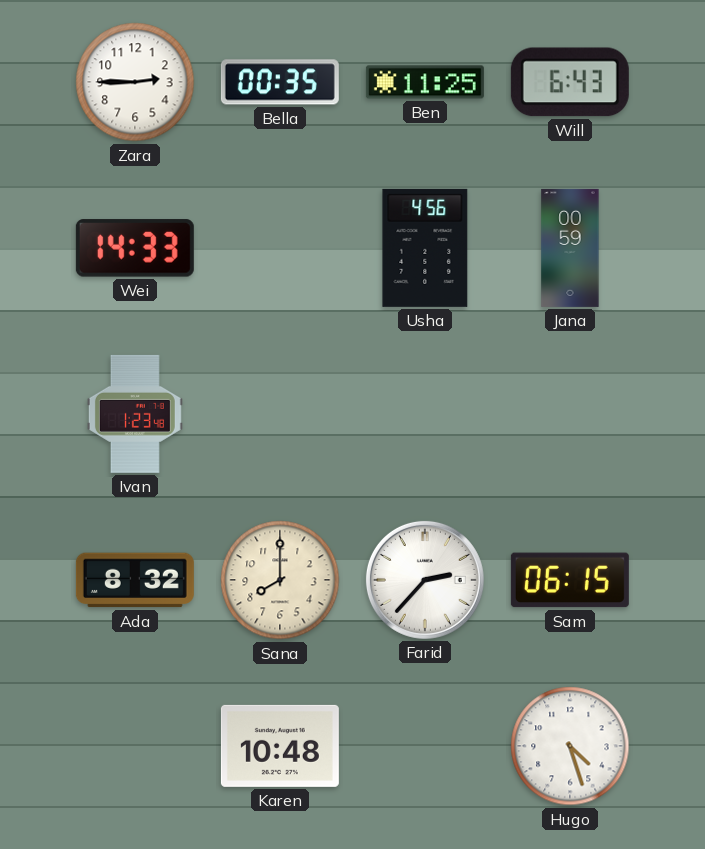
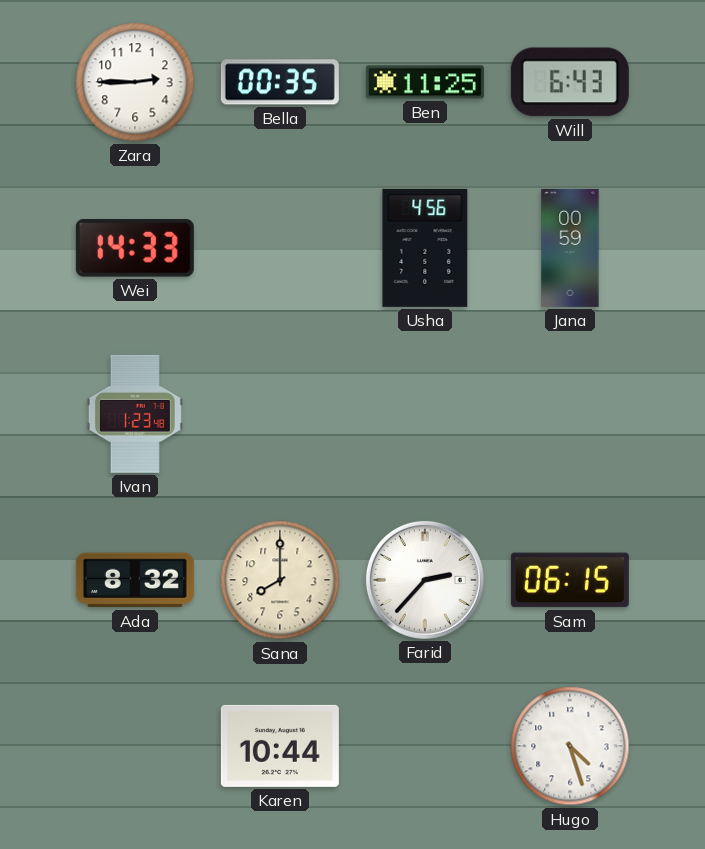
Karen: 10:48 -> 10:44 (280, 746)
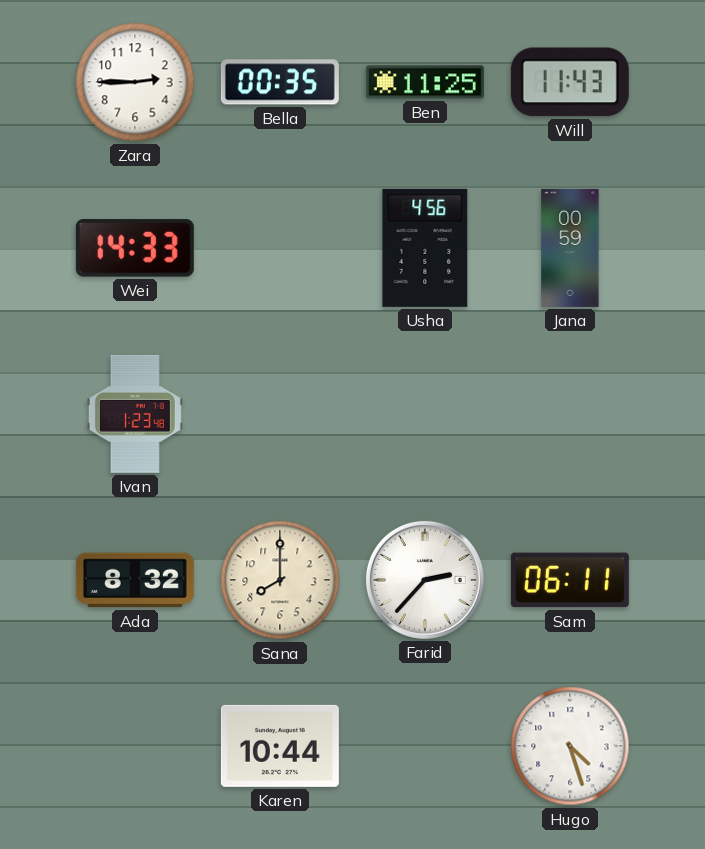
Will: 6:43 -> 11:43 (570, 82)
Sam: 06:15 -> 06:11 (570, 580)
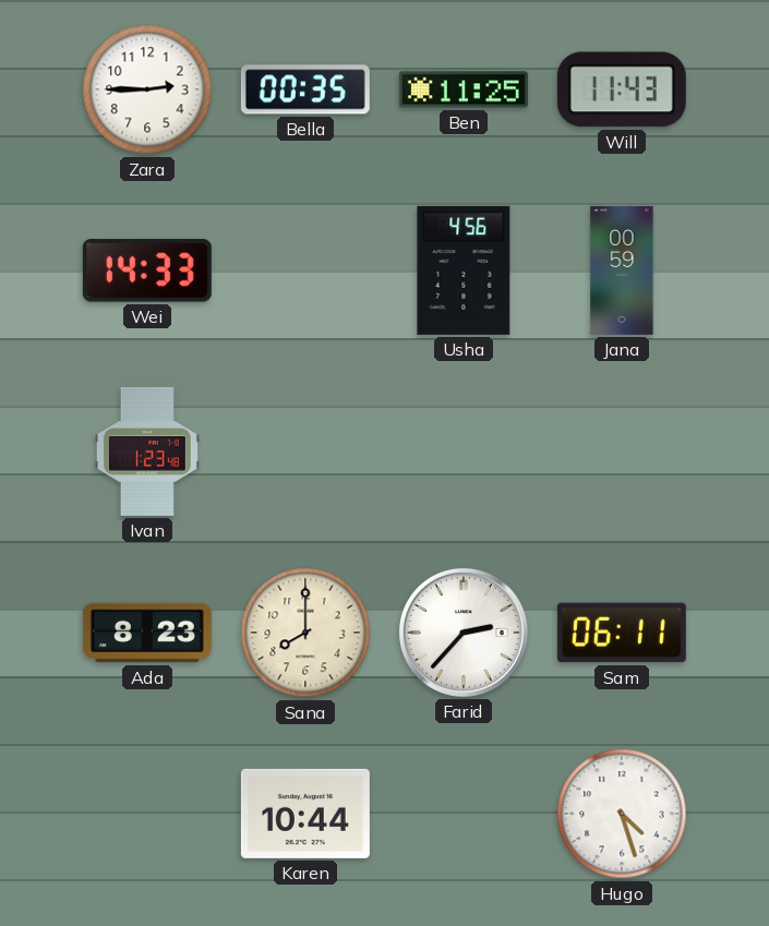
Ada: 8:32 -> 8:23 (147, 633)
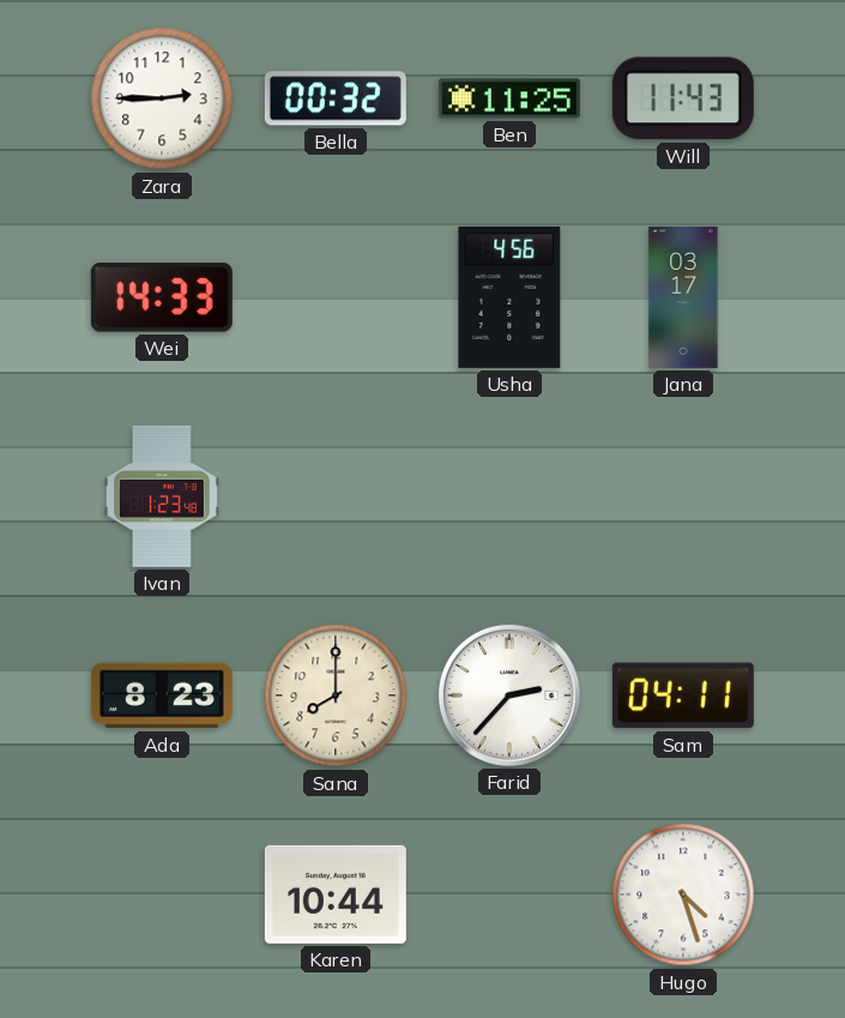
Bella: 00:35 -> 00:32 (336, 98)
Jana: 00:59 -> 03:17 (683, 297)
Sam: 06:11 -> 04:11 (683, 695)
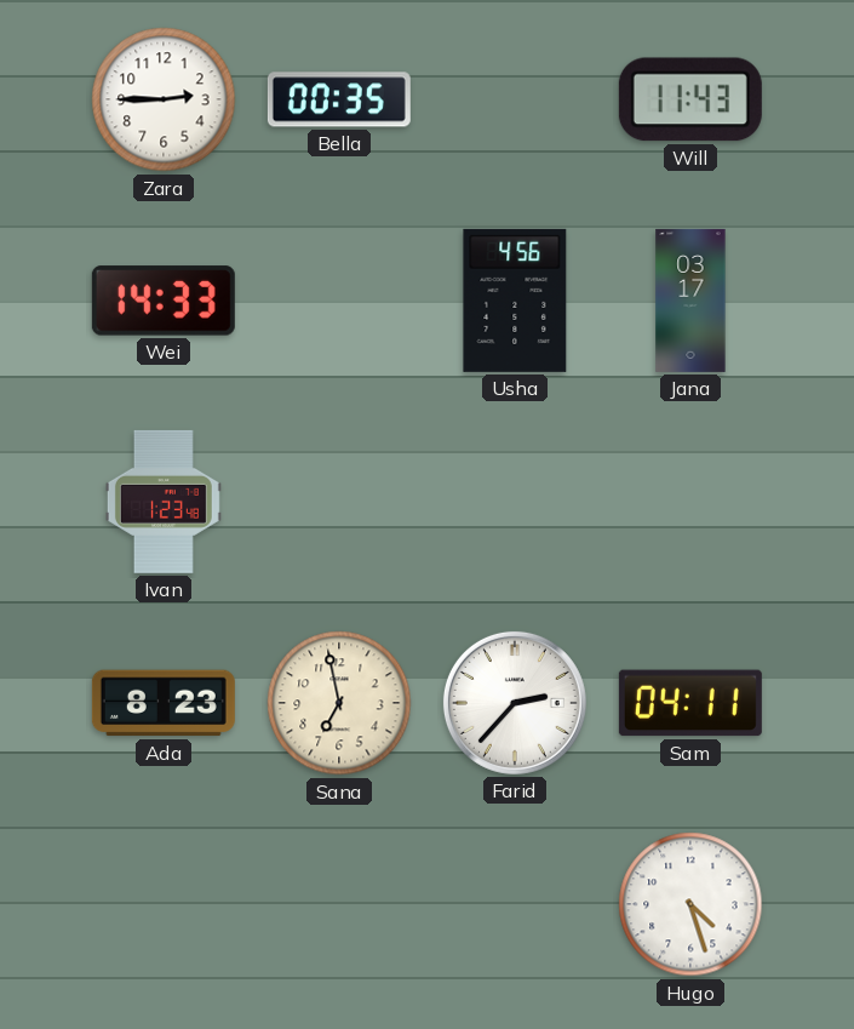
Bella: 00:32 -> 00:35 (339, 99)
Ben: 11:25 -> none (509, 98)
Sana: 8:00 -> 6:58 (339, 703)
Karen: 10:44 -> none (336, 894)
